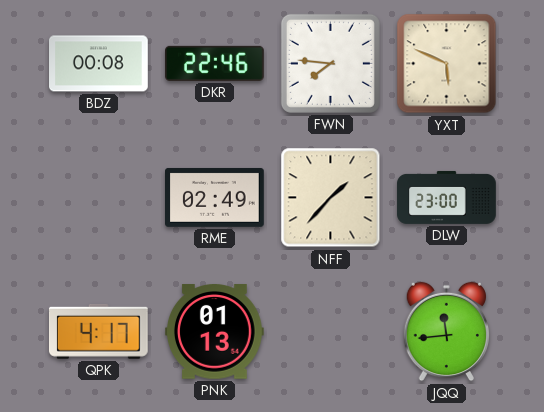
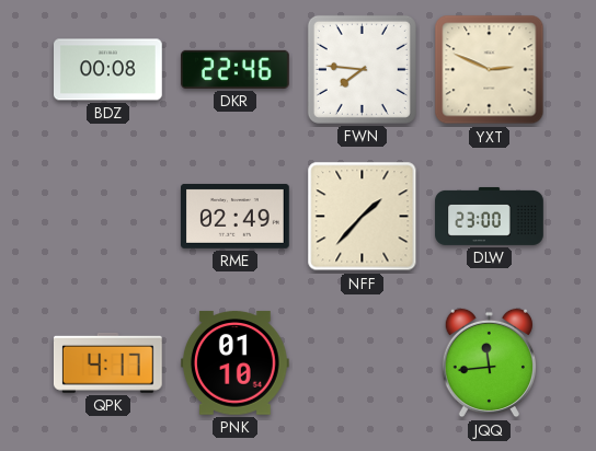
YXT: 5:49 -> 2:49 (490, 70)
PNK: 01:13 -> 01:10 (236, 363)
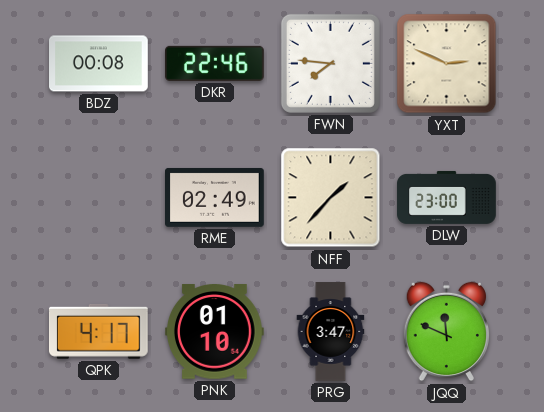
PRG: none -> 3:47 (331, 332)
JQQ: 11:44 -> 11:49 (446, 332)
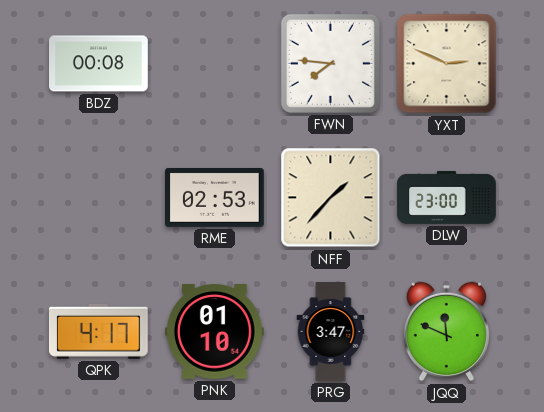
DKR: 22:46 -> none (215, 63)
RME: 02:49 -> 02:53 (215, 197)
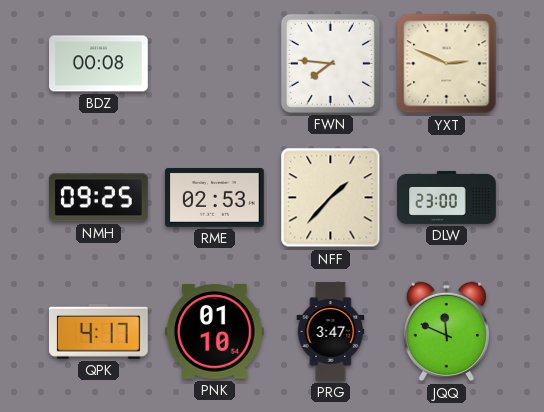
NMH: none -> 09:25 (99, 198)
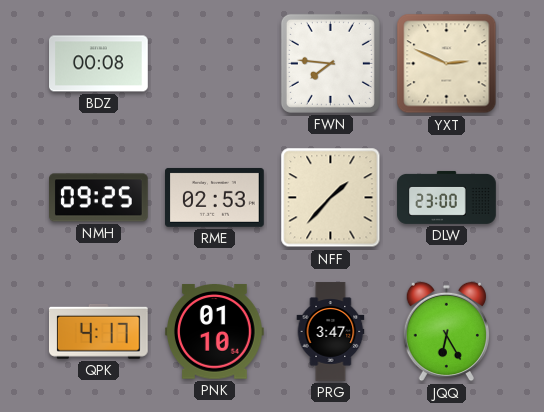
JQQ: 11:49 -> 6:25 (446, 332)
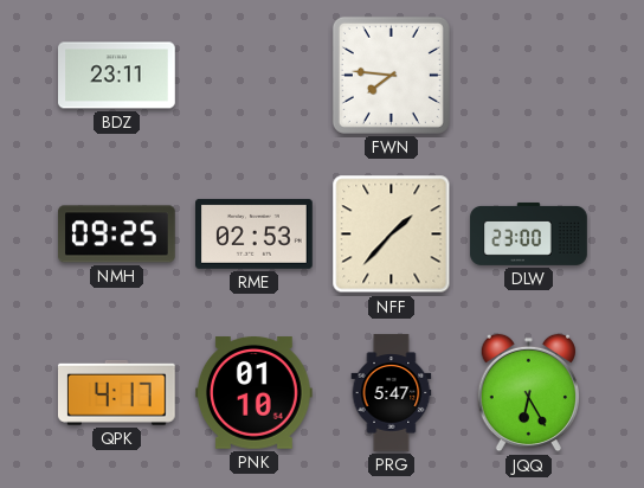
BDZ: 00:08 -> 23:11 (117, 76)
YXT: 2:49 -> none (447, 64)
PRG: 3:47 -> 5:47 (392, 393)
